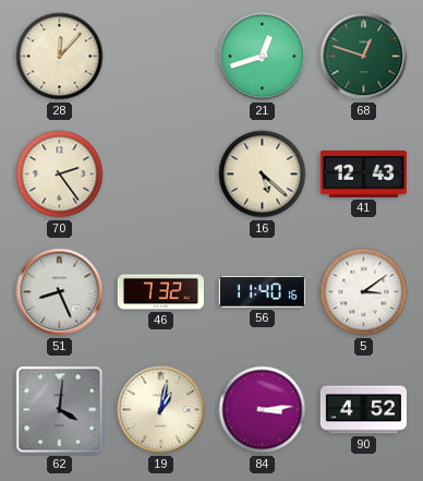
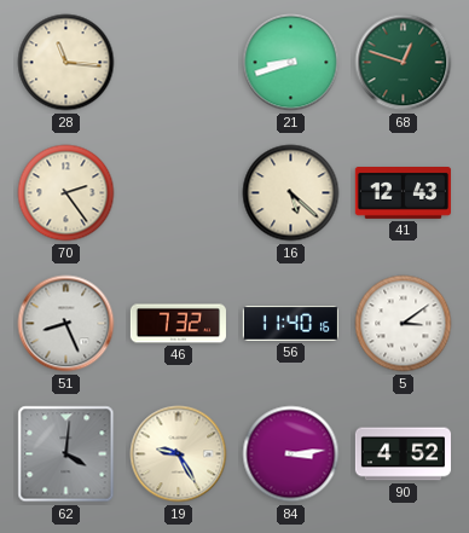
28: 12:07 -> 11:16 (66, 63)
21: 12:42 -> 8:42 (291, 63)
19: 1:02 -> 9:25 (179, 454)
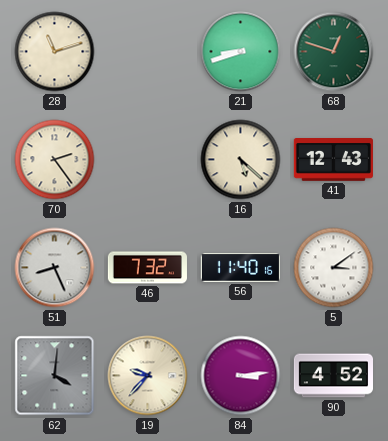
28: 11:16 -> 11:12 (55, 52)
19: 9:25 -> 9:37 (148, 376)
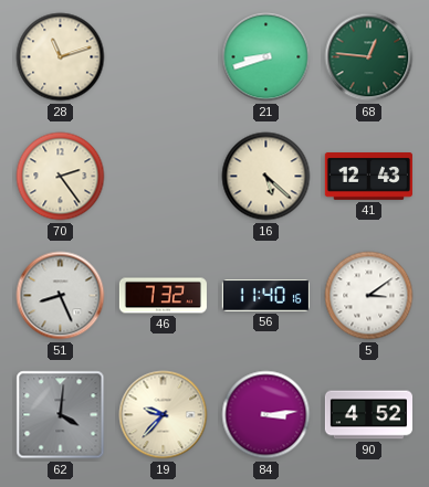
68: 12:48 -> 12:46 (369, 57)
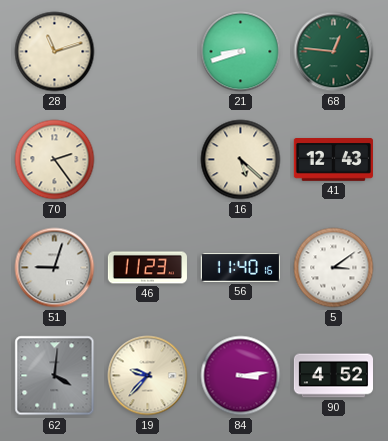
51: 8:26 -> 9:03 (55, 268)
46: 7:32 -> 11:23 (147, 268)
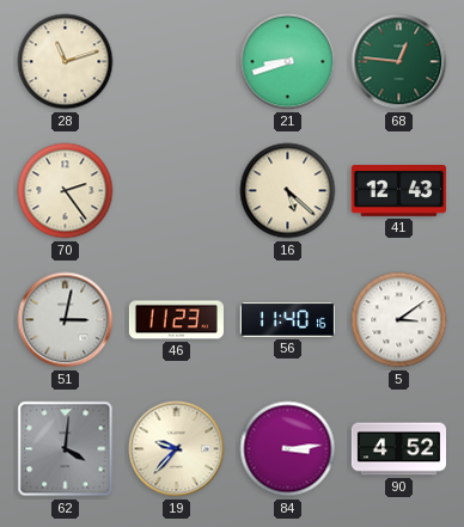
51: 9:03 -> 3:02 (66, 320)
